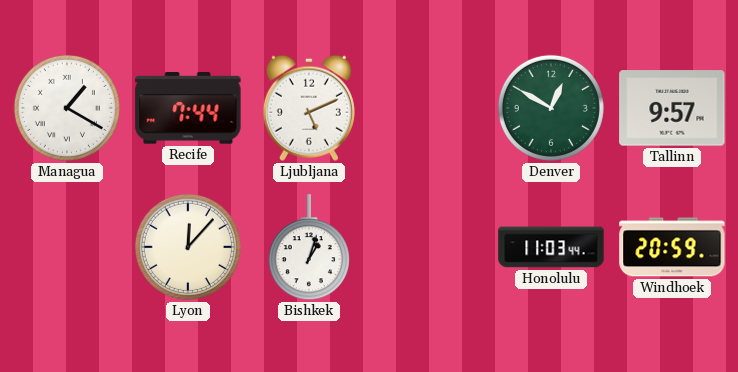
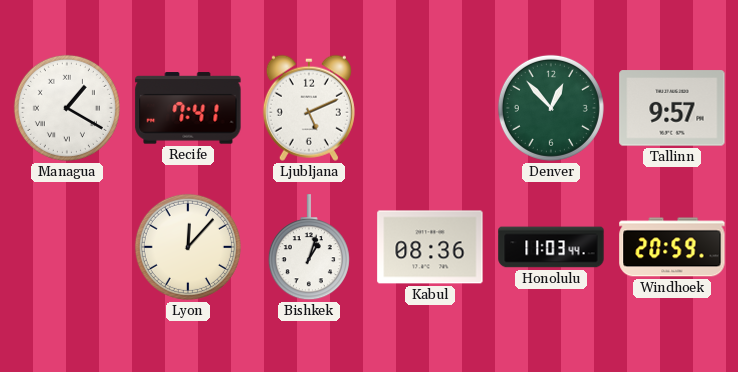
Recife: 7:44 -> 7:41 (188, 108)
Denver: 12:50 -> 12:53 (551, 108)
Kabul: none -> 08:36 (430, 247)
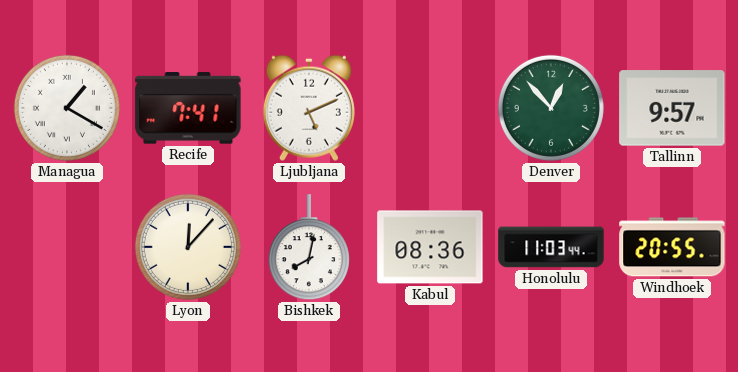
Bishkek: 1:03 -> 8:02 (309, 248)
Windhoek: 20:59 -> 20:55 (672, 247)
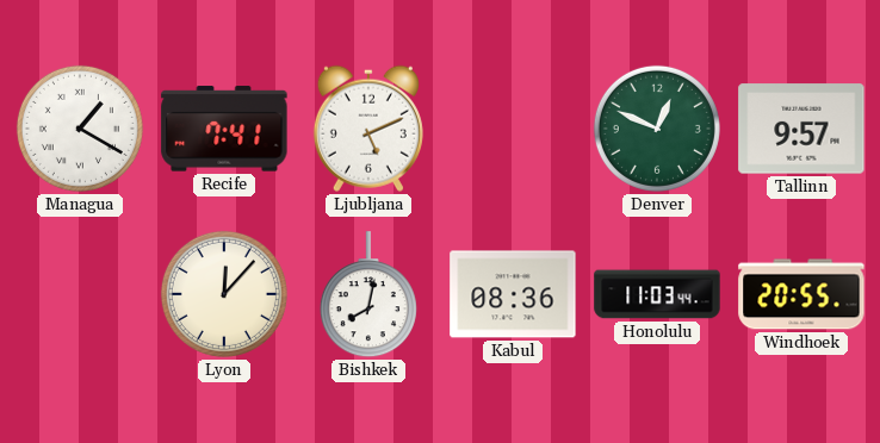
Denver: 12:53 -> 12:49 (657, 129)
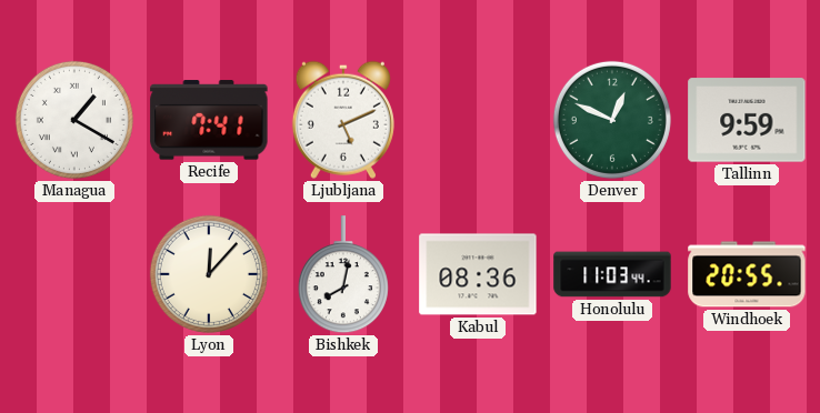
Tallinn: 9:57 -> 9:59 (747, 120)
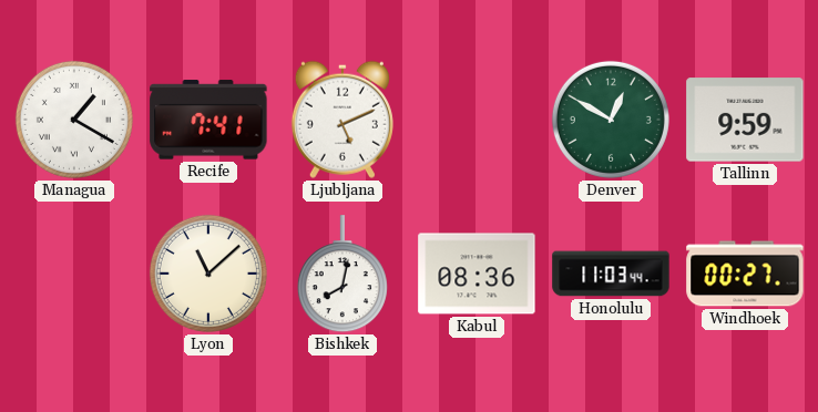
Denver: 12:49 -> 12:50 (611, 120)
Lyon: 12:07 -> 11:08 (208, 274)
Windhoek: 20:55 -> 00:27 (745, 274)
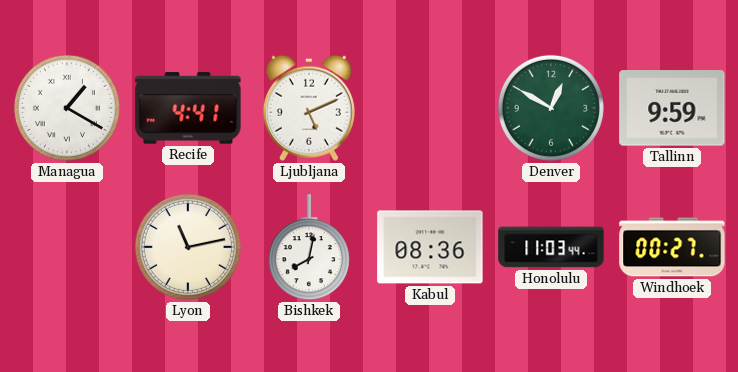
Recife: 7:41 -> 4:41 (188, 108)
Lyon: 11:08 -> 11:13 (188, 247)
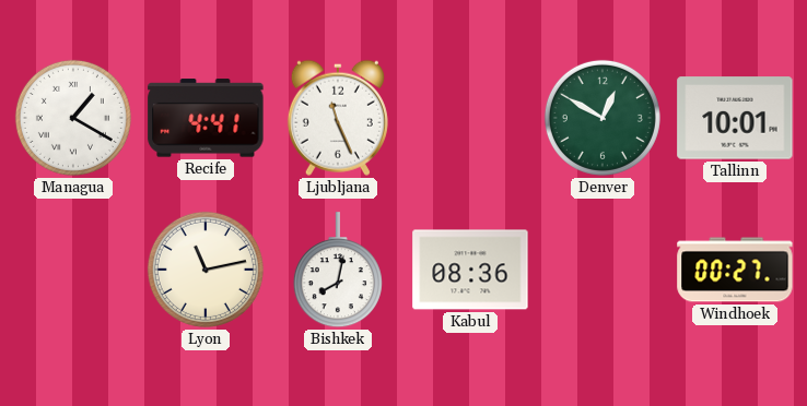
Ljubljana: 5:11 -> 11:26 (338, 118)
Tallinn: 9:59 -> 10:01 (735, 118)
Honolulu: 11:03 -> none (551, 247)
